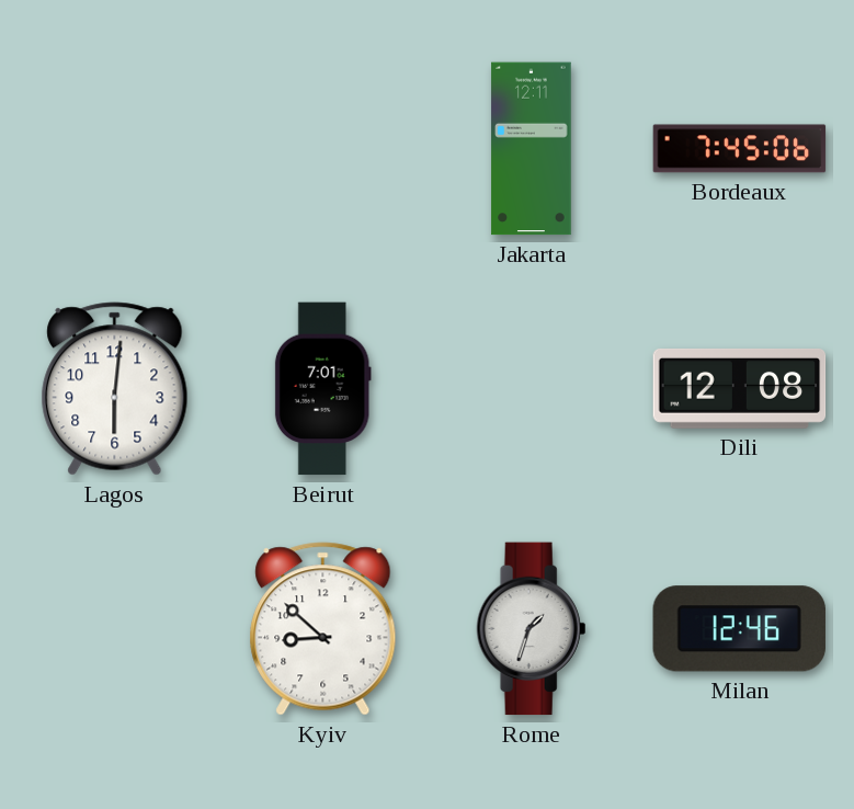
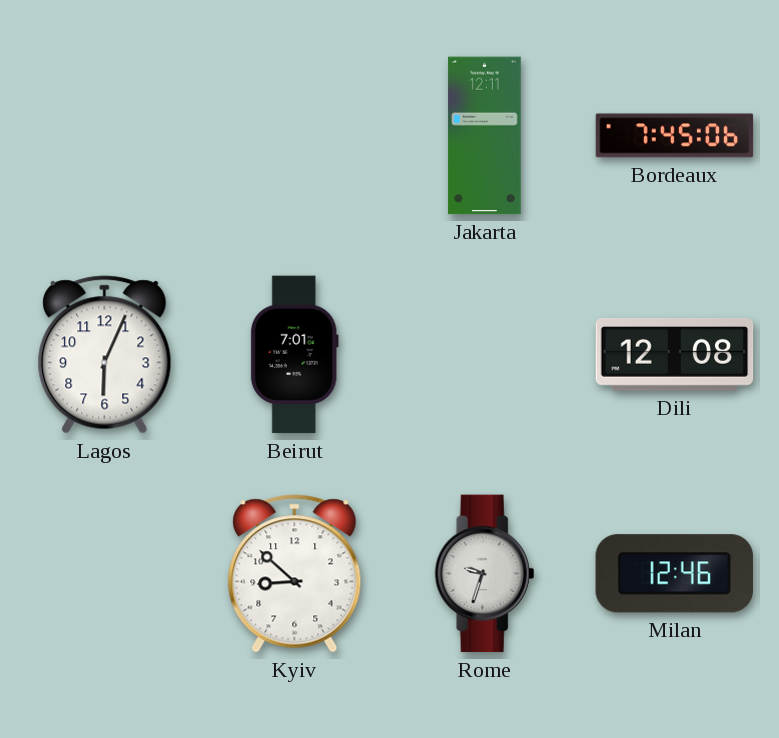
Lagos: 6:01 -> 6:04 (105, 355)
Rome: 1:33 -> 9:33 (485, 574)
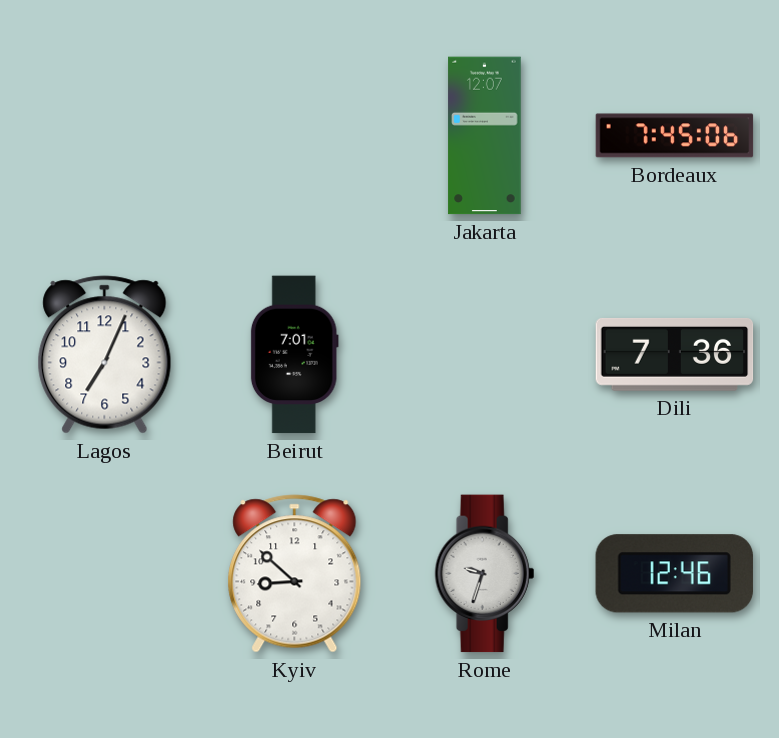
Jakarta: 12:11 -> 12:07 (485, 136)
Lagos: 6:04 -> 7:04 (105, 355)
Dili: 12:08 -> 7:36 (675, 354)
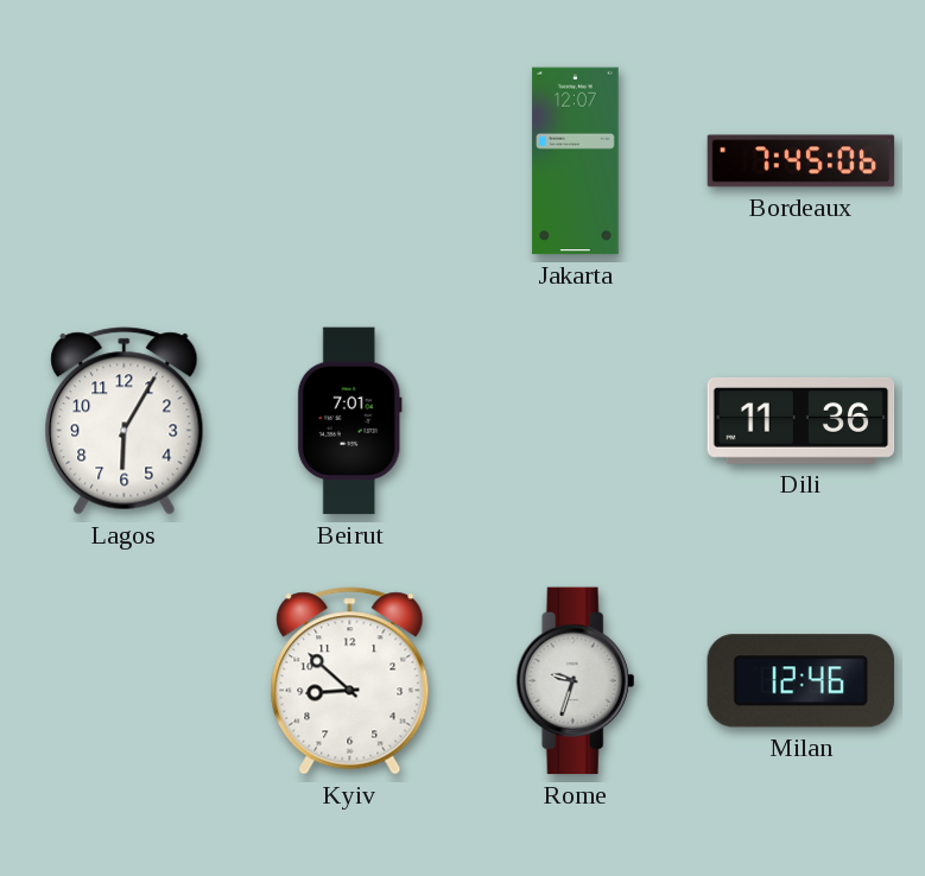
Lagos: 7:04 -> 6:05 (125, 421)
Dili: 7:36 -> 11:36 (802, 420)
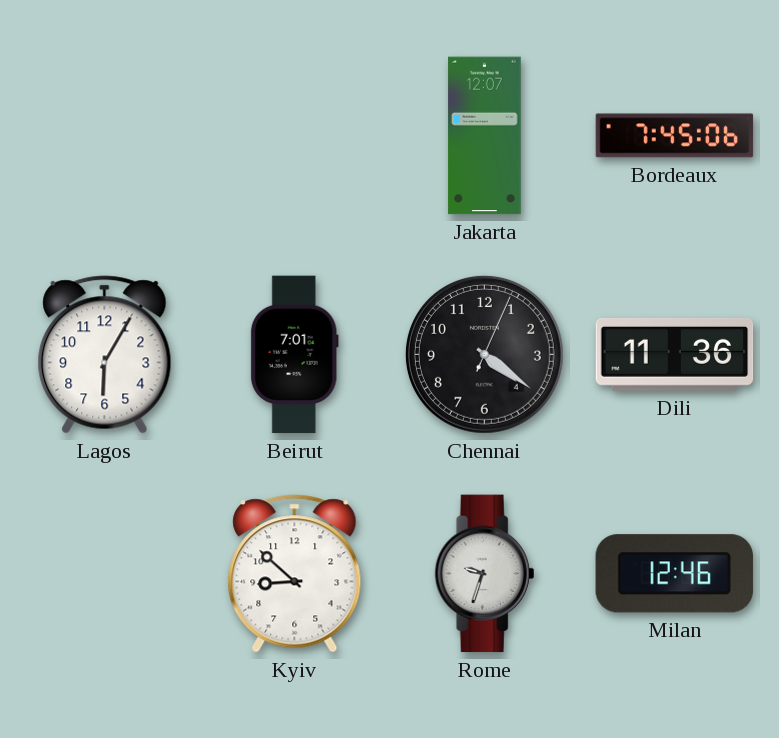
Chennai: none -> 4:21 (484, 354)
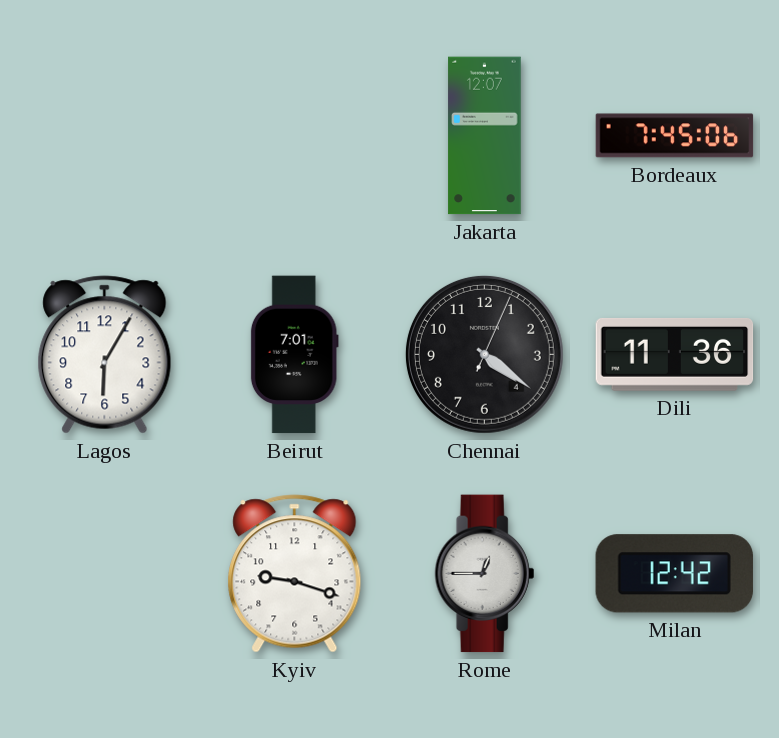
Kyiv: 8:52 -> 9:18 (295, 574)
Rome: 9:33 -> 12:45 (485, 574)
Milan: 12:46 -> 12:42 (674, 574)
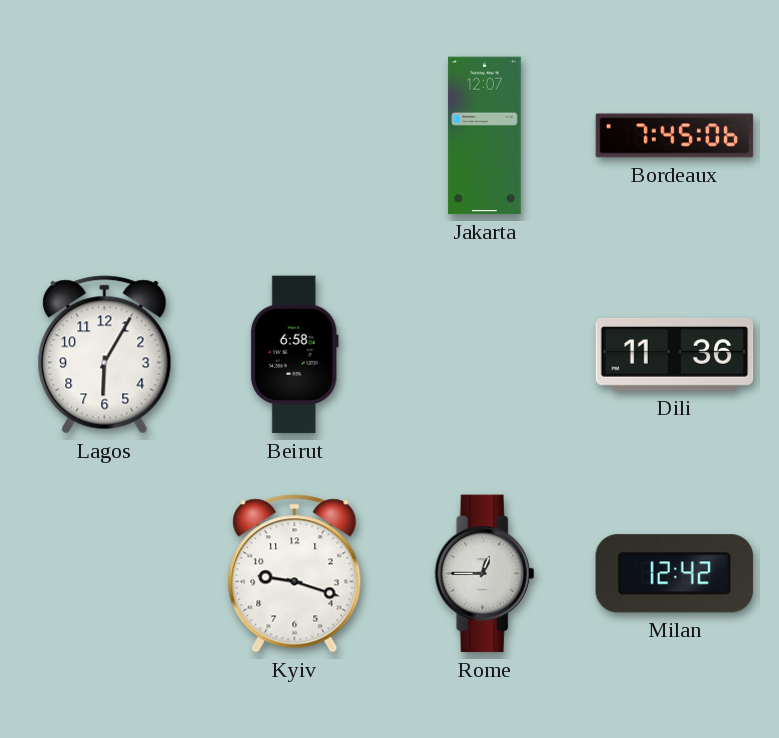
Beirut: 7:01 -> 6:58 (294, 355)
Chennai: 4:21 -> none (484, 354)
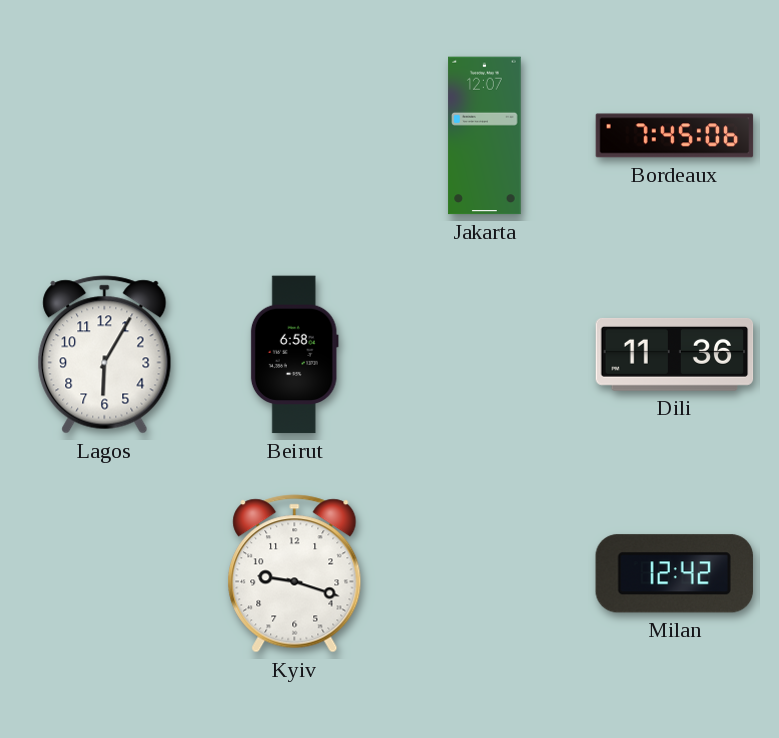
Rome: 12:45 -> none (485, 574)
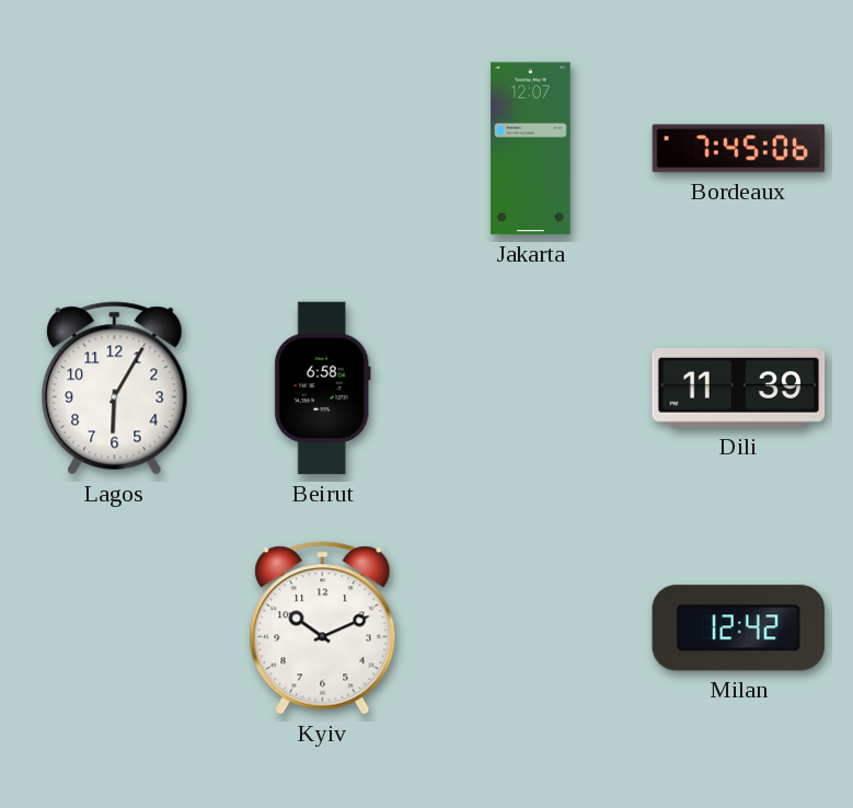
Dili: 11:36 -> 11:39 (739, 388)
Kyiv: 9:18 -> 10:11 (323, 628)
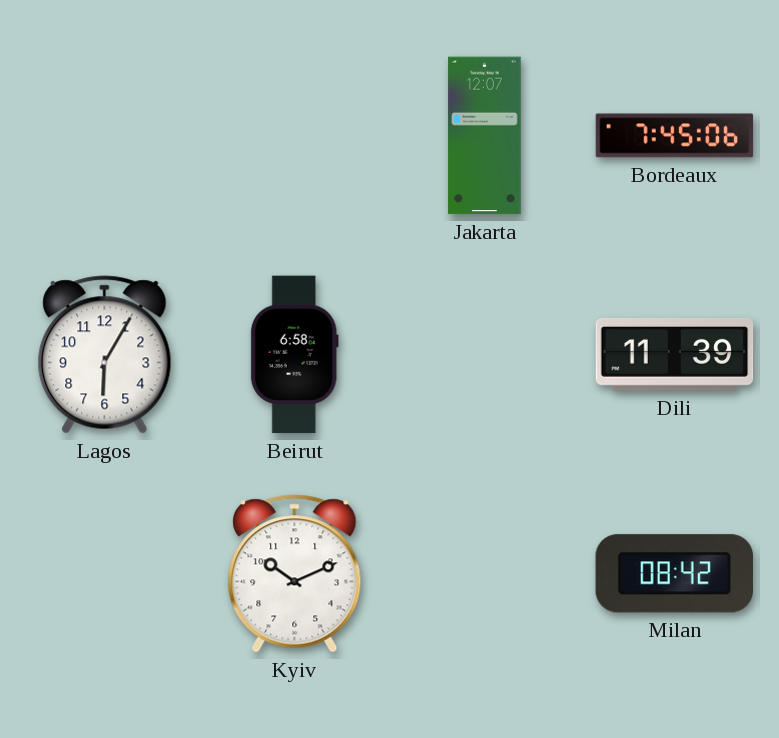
Milan: 12:42 -> 08:42 (674, 574)
